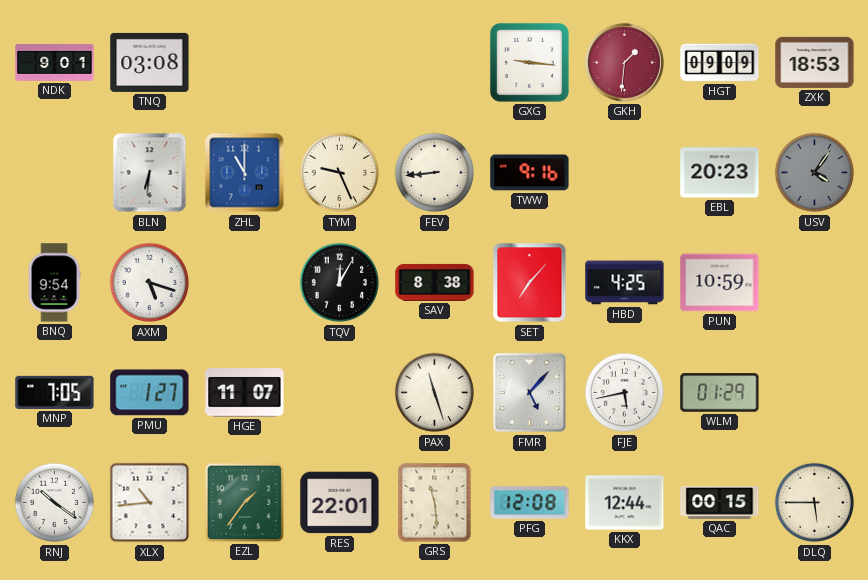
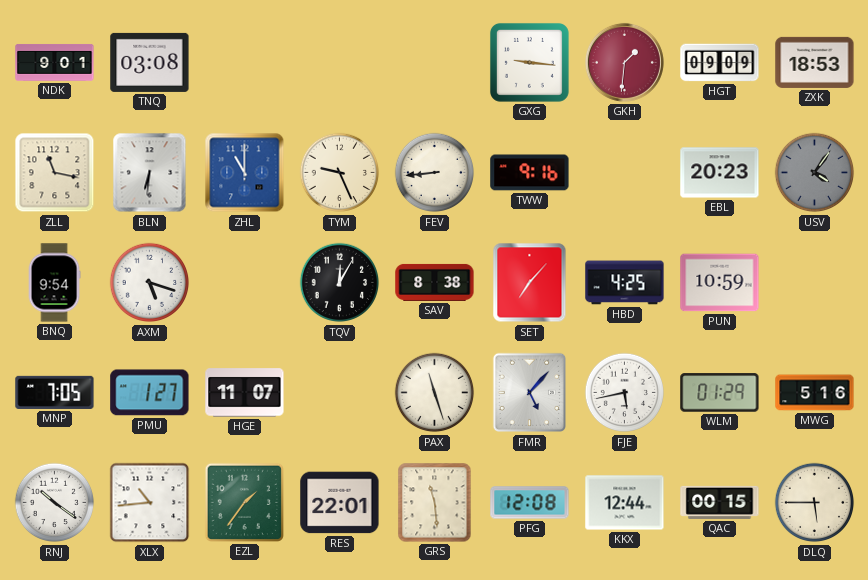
ZLL: none -> 11:17 (55, 173)
MWG: none -> 5:16 (815, 393)
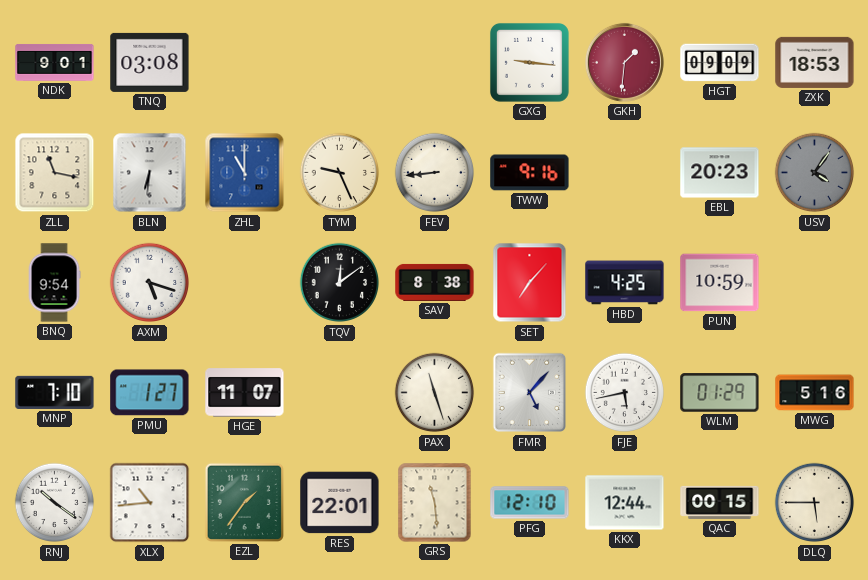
TQV: 12:05 -> 12:09 (340, 283)
MNP: 7:05 -> 7:10 (55, 392)
PFG: 12:08 -> 12:10 (530, 503)
